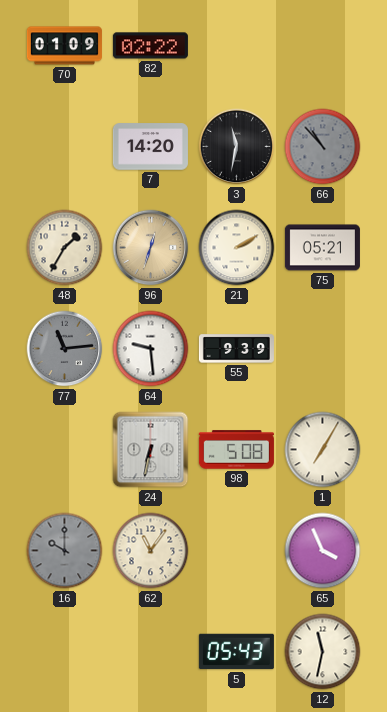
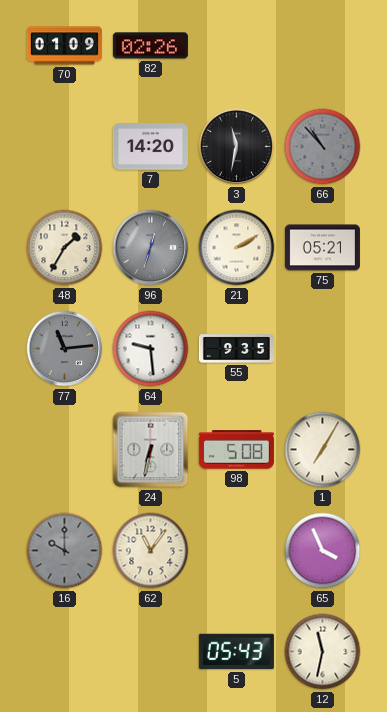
82: 02:22 -> 02:26 (150, 46)
96 dial: champagne -> grey (151, 248)
55: 9:39 -> 9:35 (236, 349)
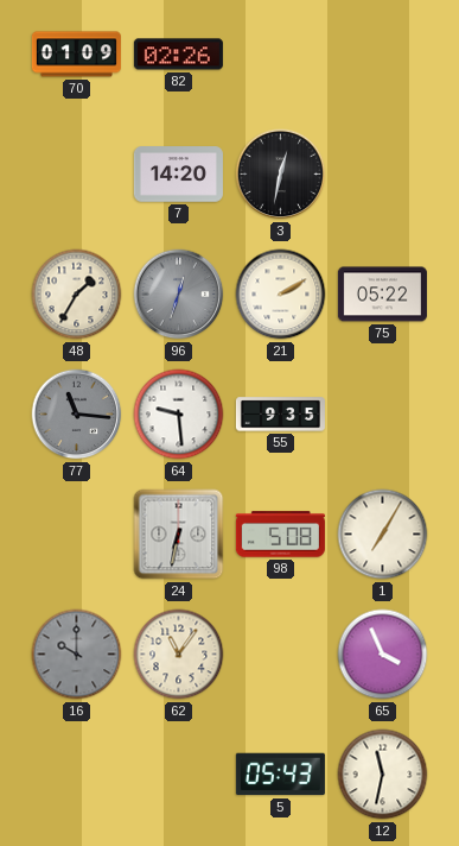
3: 11:32 -> 12:32 (281, 175)
66: 10:53 -> none (323, 147)
75: 05:21 -> 05:22 (382, 295)
77: 11:14 -> 11:16 (77, 415)
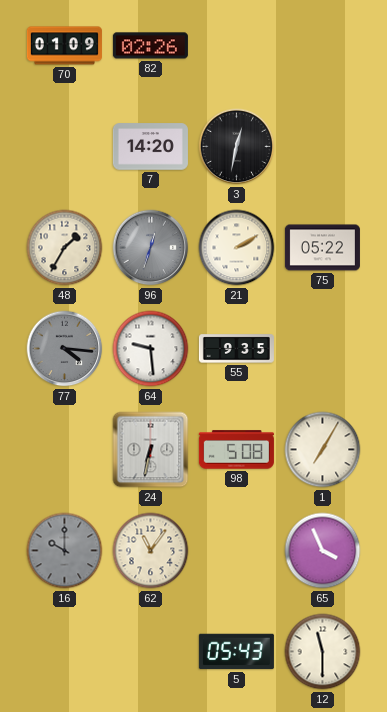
77: 11:16 -> 4:16 (65, 349)
12: 11:32 -> 11:30 (323, 652)
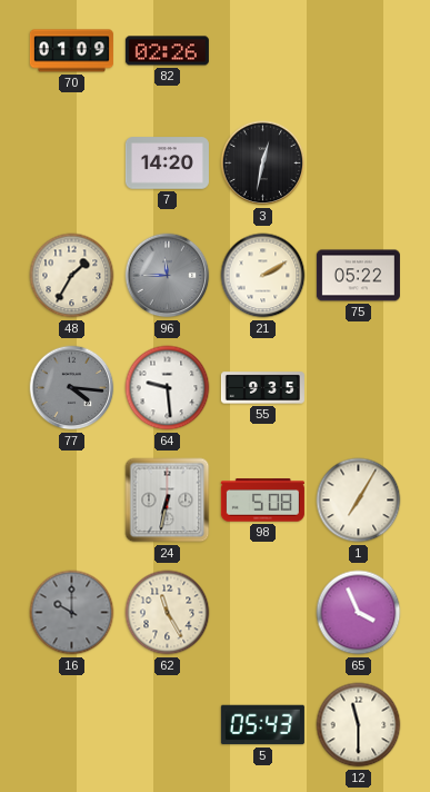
96: 12:33 -> 11:45 (168, 276)
62: 11:06 -> 11:25 (168, 613)
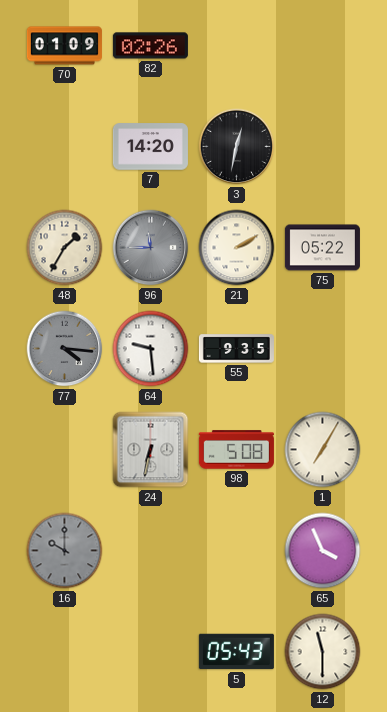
62: 11:25 -> none (168, 613)
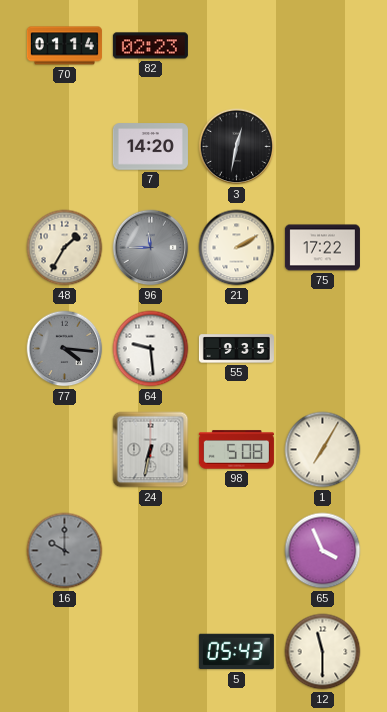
70: 01:09 -> 01:14 (64, 46)
82: 02:26 -> 02:23 (150, 46)
75: 05:22 -> 17:22 (322, 248)
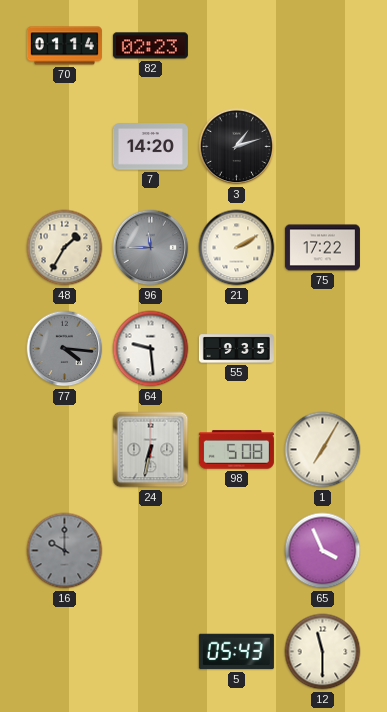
3: 12:32 -> 1:12 (237, 147)
